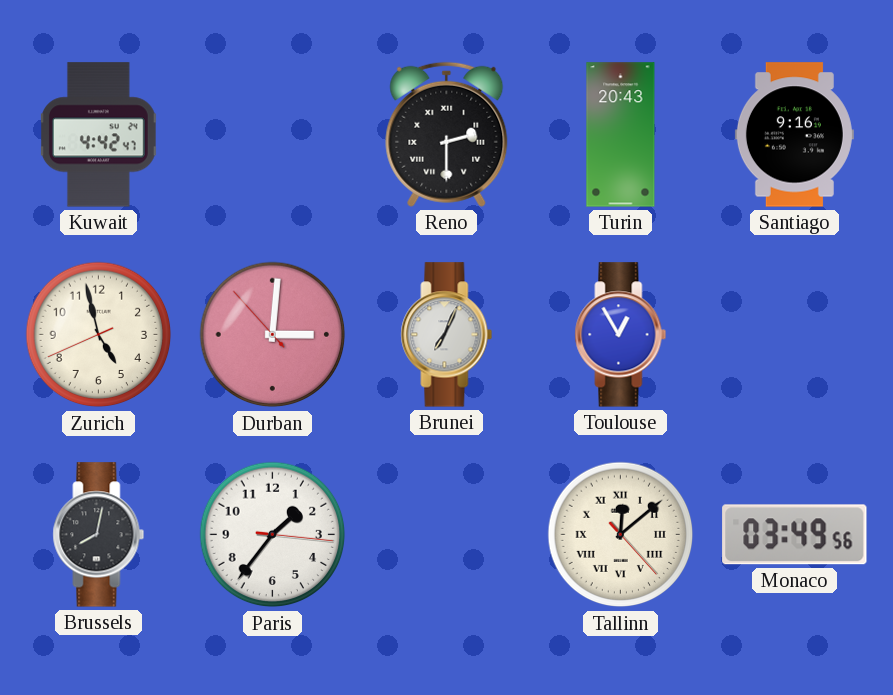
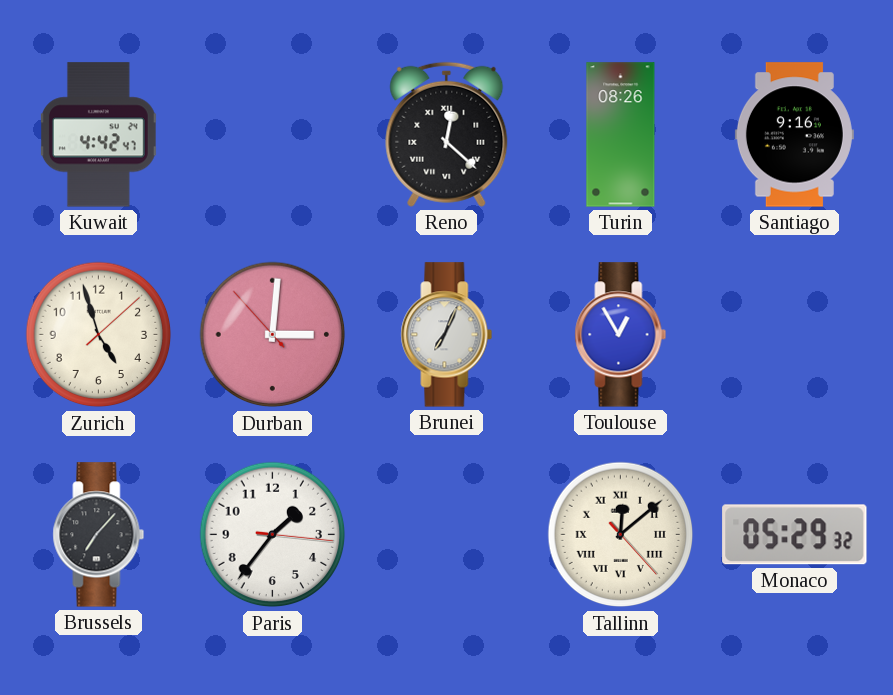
Reno: 2:30 -> 12:22 (447, 134)
Turin: 20:43 -> 08:26 (621, 135)
Zurich: 4:57:41 -> 4:57:08 (99, 335)
Brussels: 8:02 -> 7:07 (99, 535)
Monaco: 03:49 -> 05:29 (795, 535)
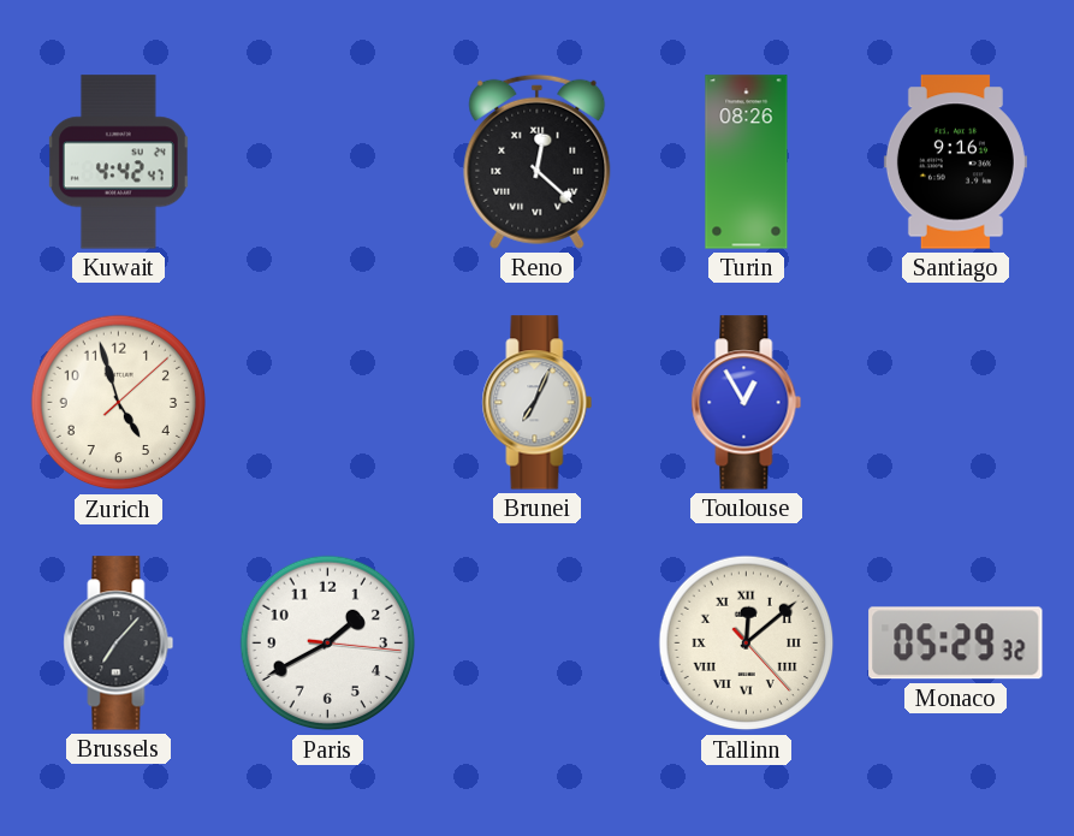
Durban: 3:00 -> none (273, 335)
Paris: 1:36 -> 1:40 (328, 644)
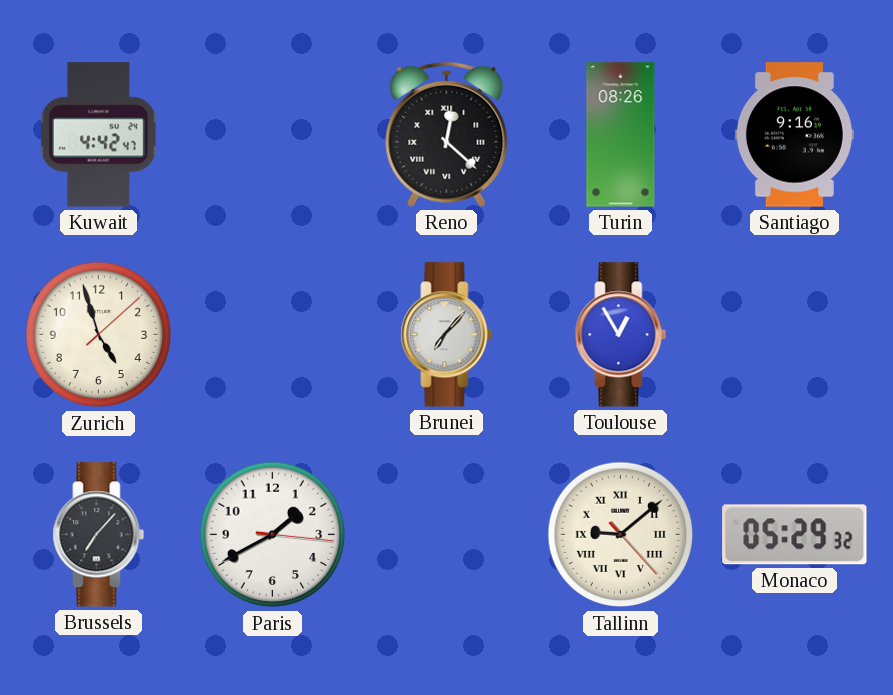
Brunei: 7:04 -> 7:07 (447, 335)
Tallinn: 12:08 -> 9:08 (621, 535)
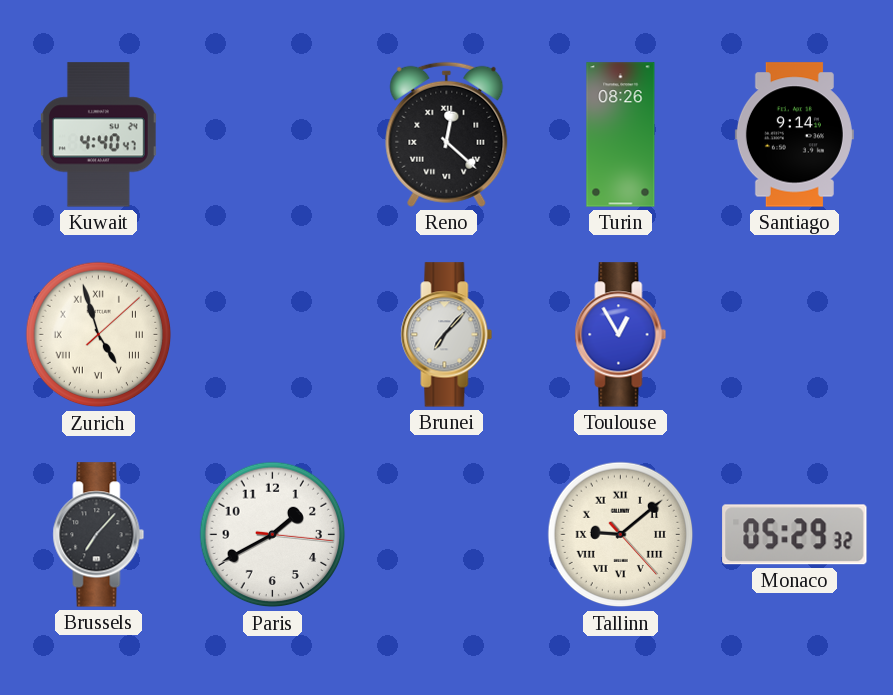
Kuwait: 4:42 -> 4:40 (98, 135)
Santiago: 9:16 -> 9:14 (794, 135)
Zurich numerals: Arabic -> Roman (99, 335)
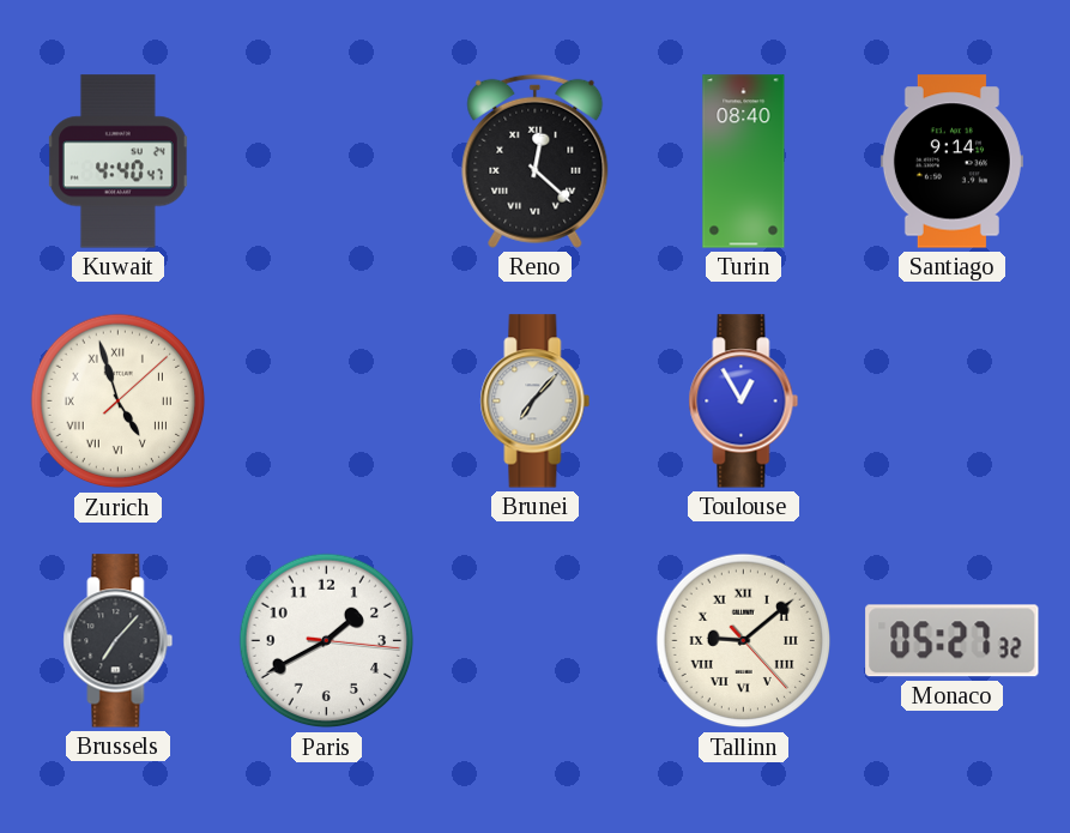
Turin: 08:26 -> 08:40 (744, 162)
Monaco: 05:29 -> 05:27 (953, 641)
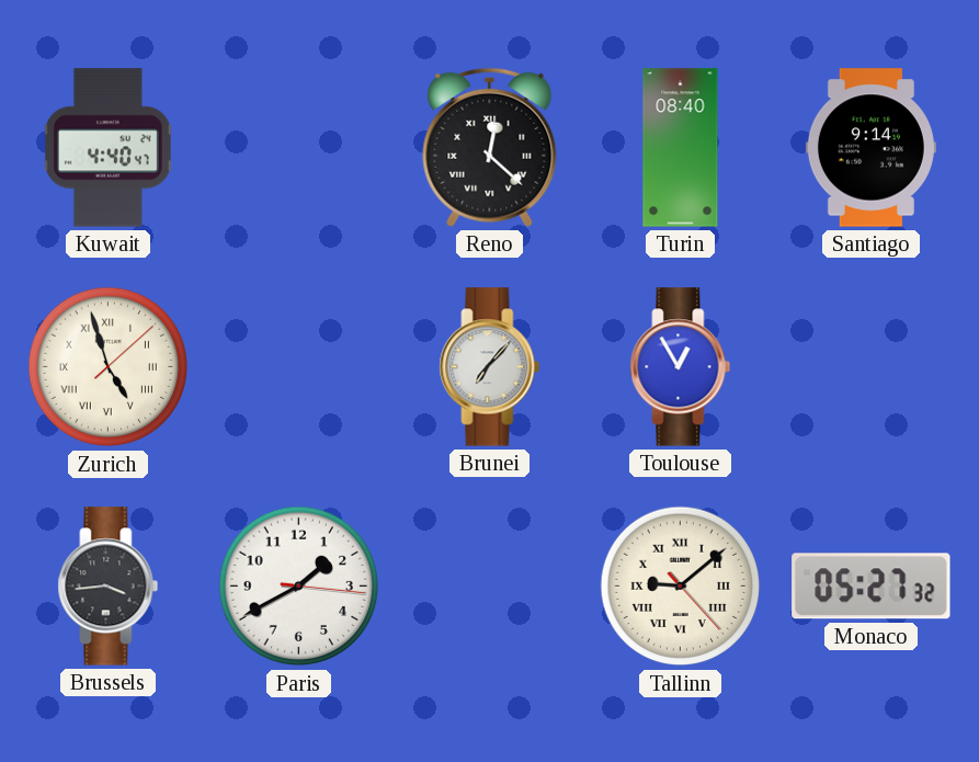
Brussels: 7:07 -> 3:44 (109, 587)
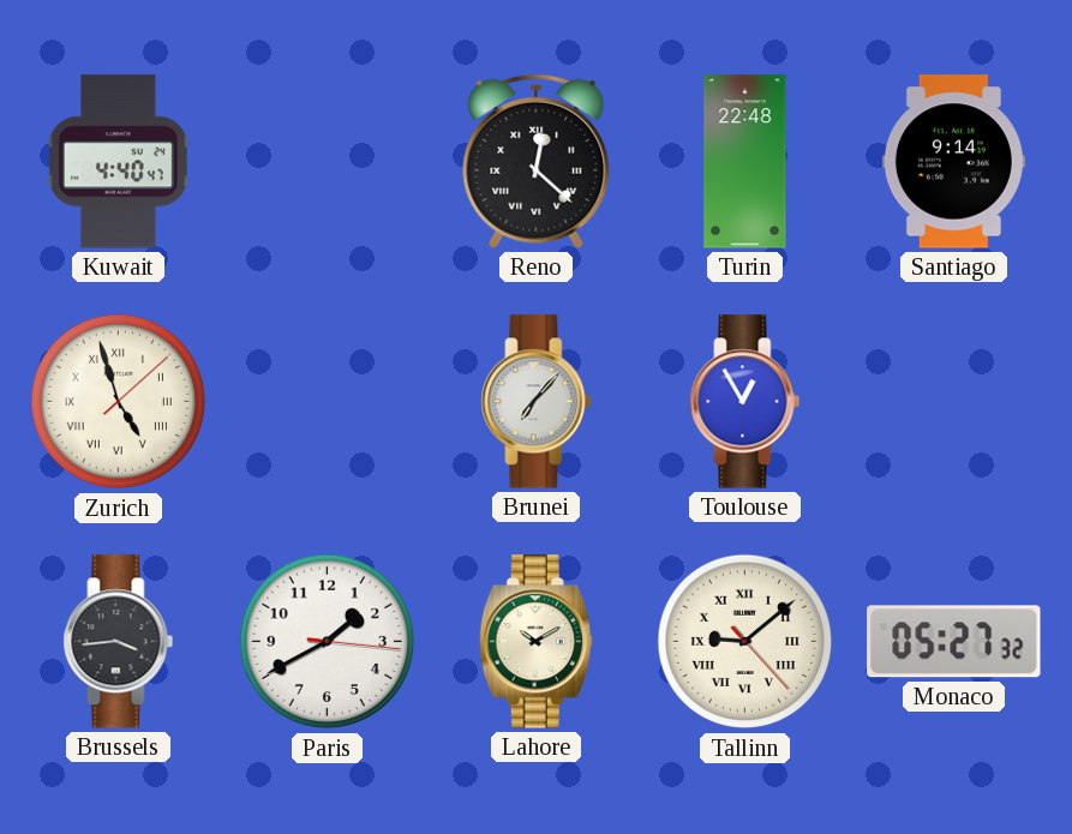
Turin: 08:40 -> 22:48 (745, 162)
Lahore: none -> 10:10 (535, 642)
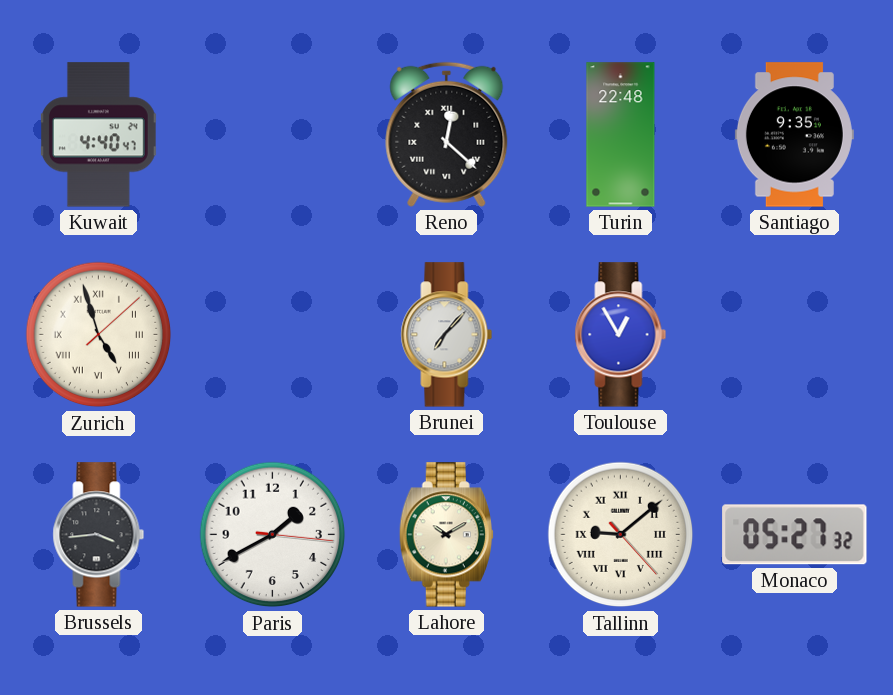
Santiago: 9:14 -> 9:35 (794, 135)
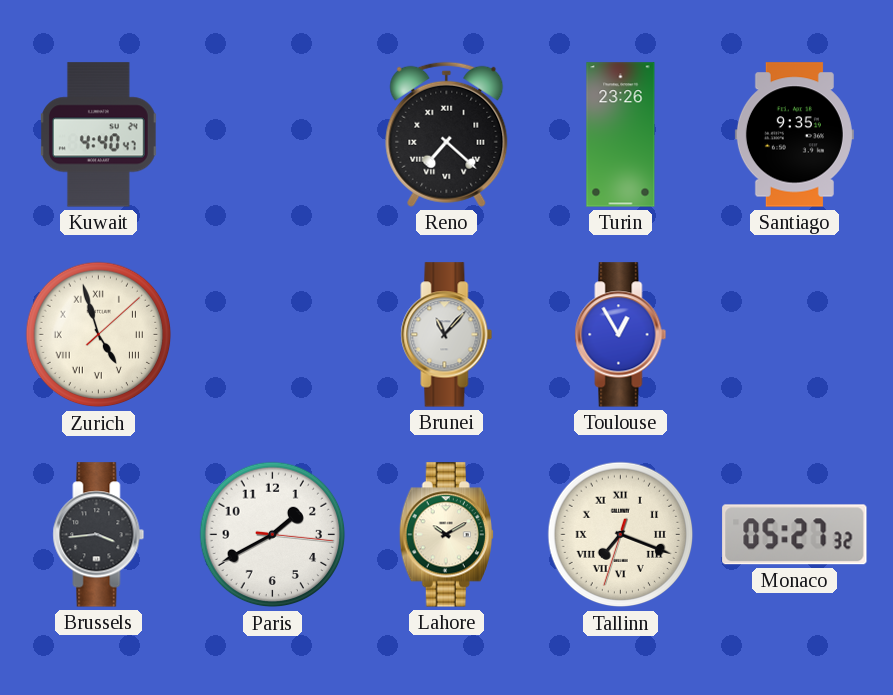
Reno: 12:22 -> 7:22 (447, 134)
Turin: 22:48 -> 23:26 (621, 135)
Brunei: 7:07 -> 11:07 (447, 335)
Tallinn: 9:08 -> 7:18 (621, 535)
